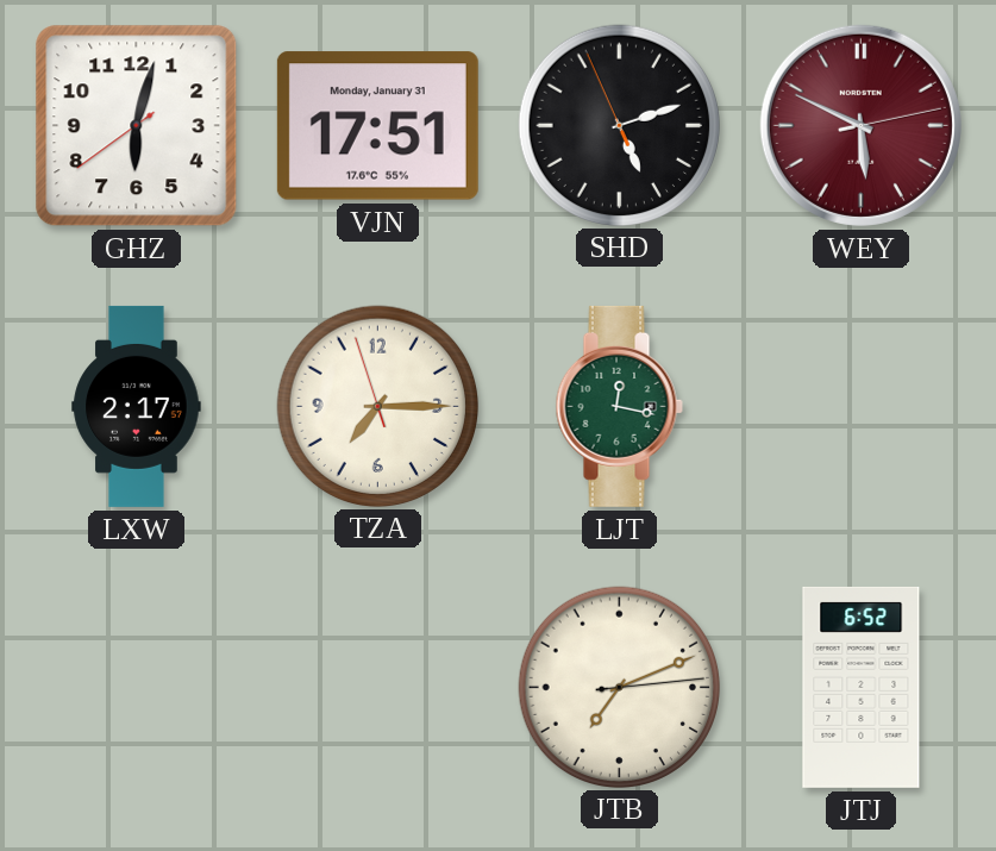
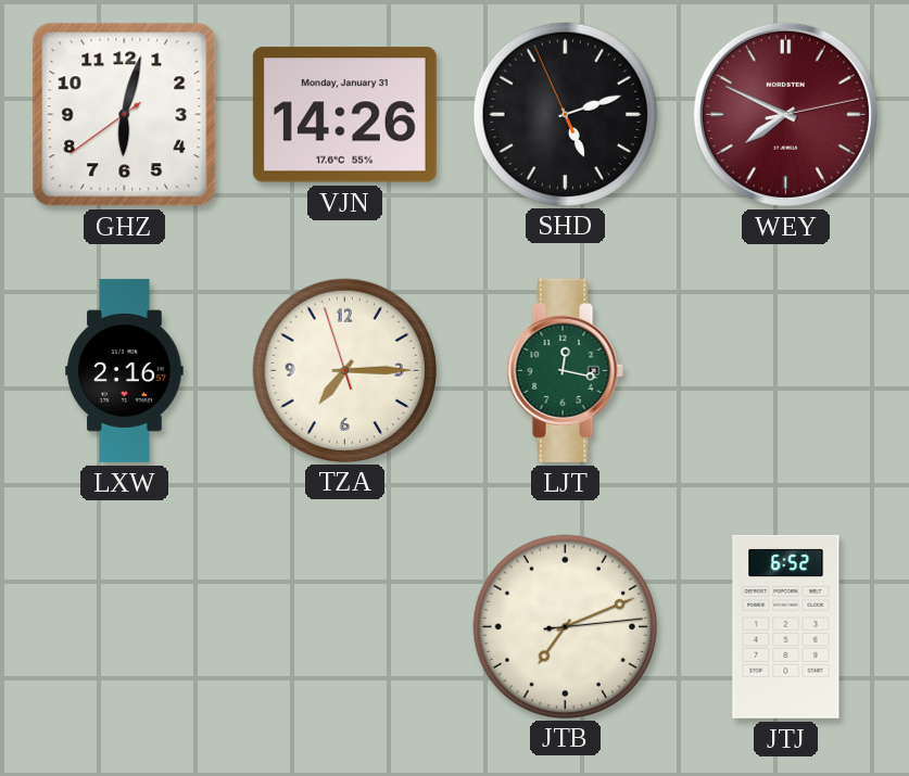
VJN: 17:51 -> 14:26 (344, 115)
WEY: 5:49 -> 7:49 (785, 114)
LXW: 2:17 -> 2:16 (125, 370)
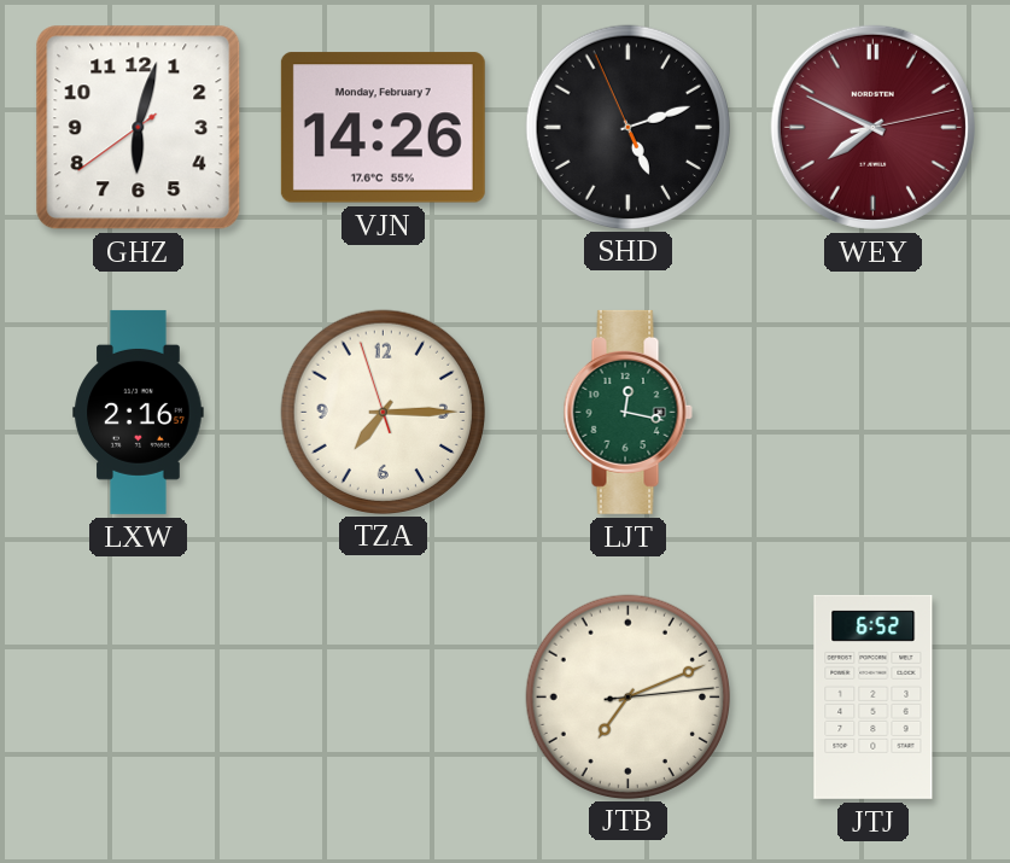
VJN date: Monday, January 31 -> Monday, February 7 (383, 128)
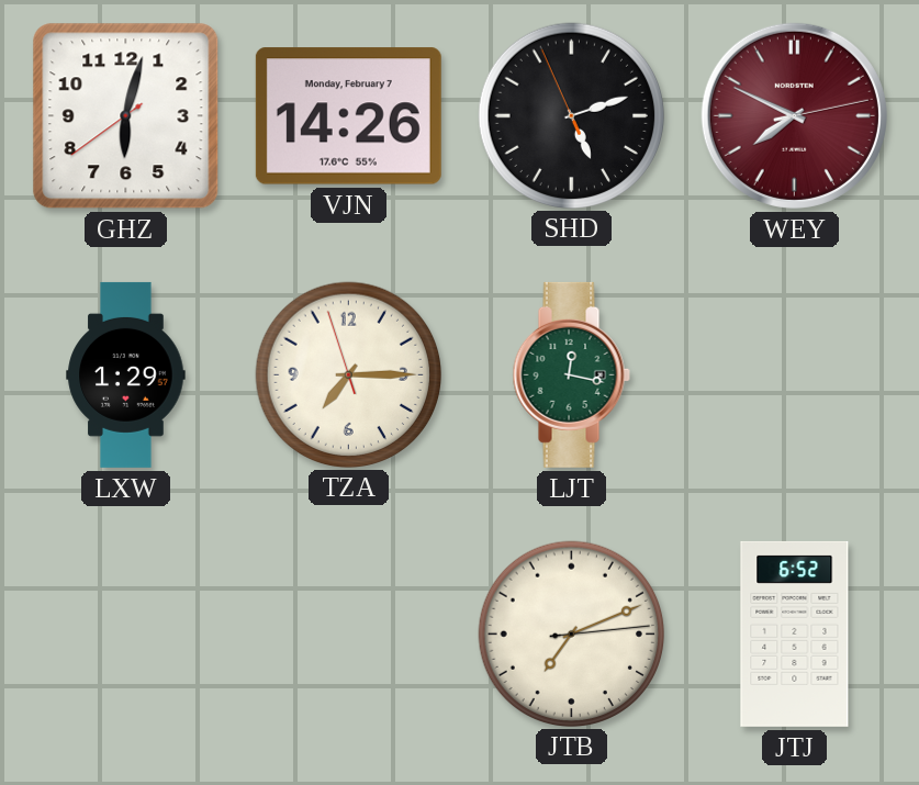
LXW: 2:16 -> 1:29 (126, 374)
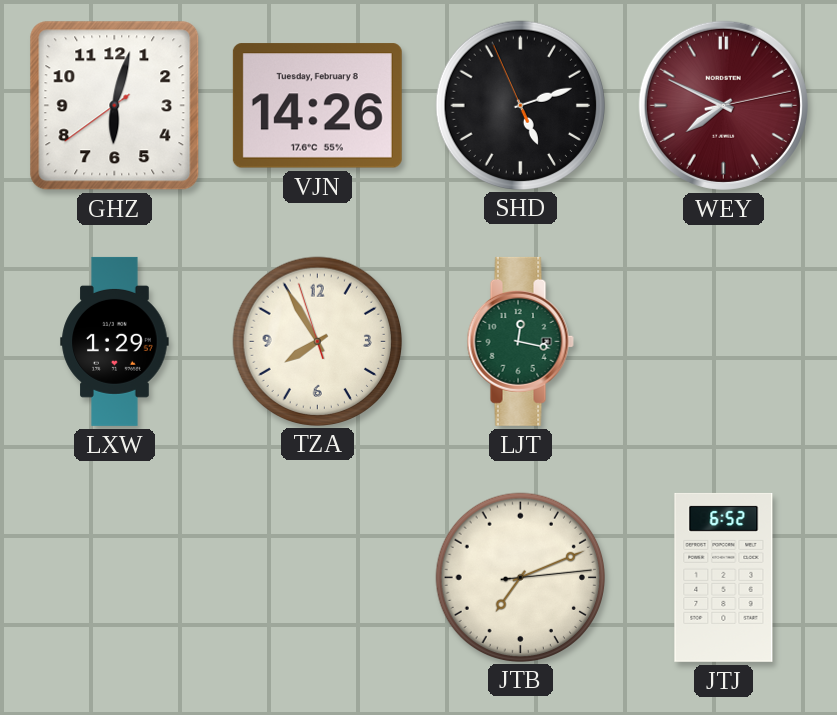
VJN date: Monday, February 7 -> Tuesday, February 8 (317, 106)
TZA: 7:14 -> 7:54 (317, 341)
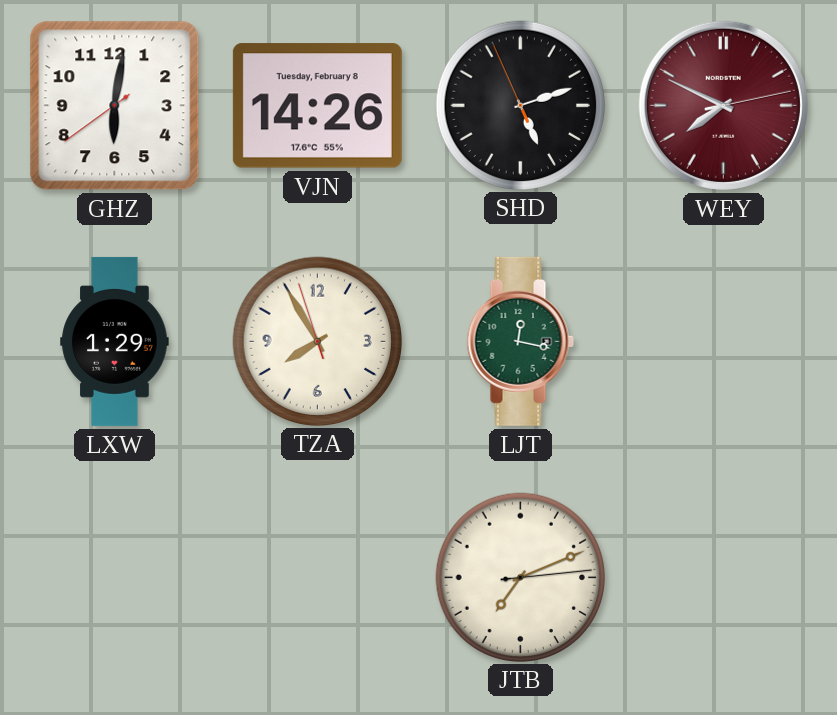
GHZ: 6:02 -> 6:01 (115, 106)
JTJ: 6:52 -> none (724, 577)
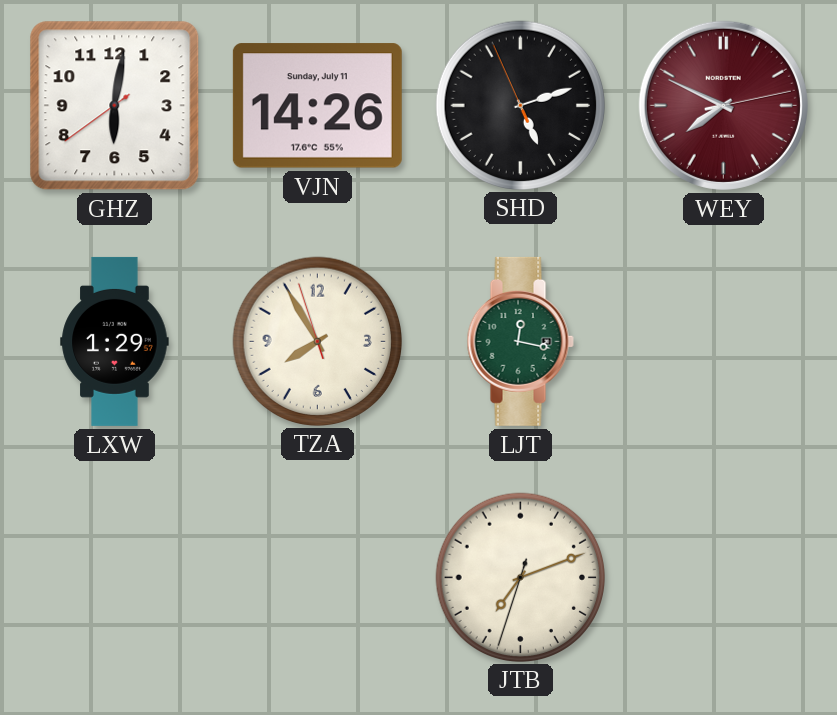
VJN date: Tuesday, February 8 -> Sunday, July 11 (317, 106)
JTB: 7:11:14 -> 7:11:33 (520, 577)
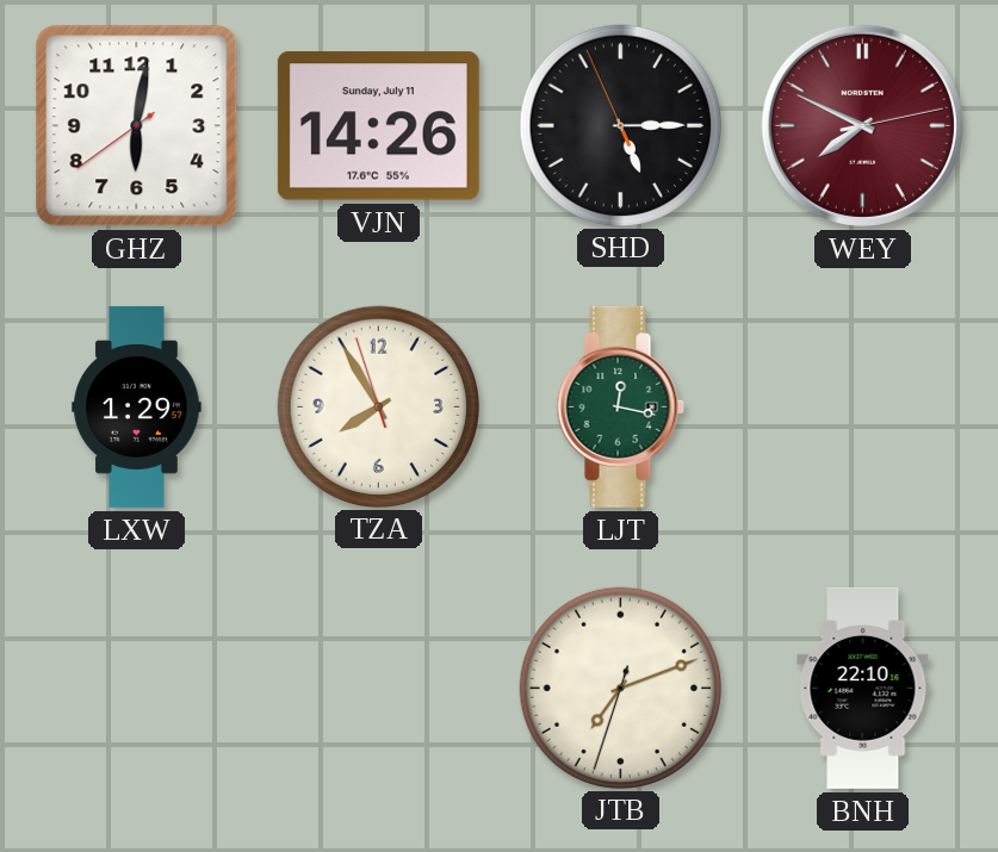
SHD: 5:11 -> 5:14 (620, 125)
BNH: none -> 22:10 (863, 688)
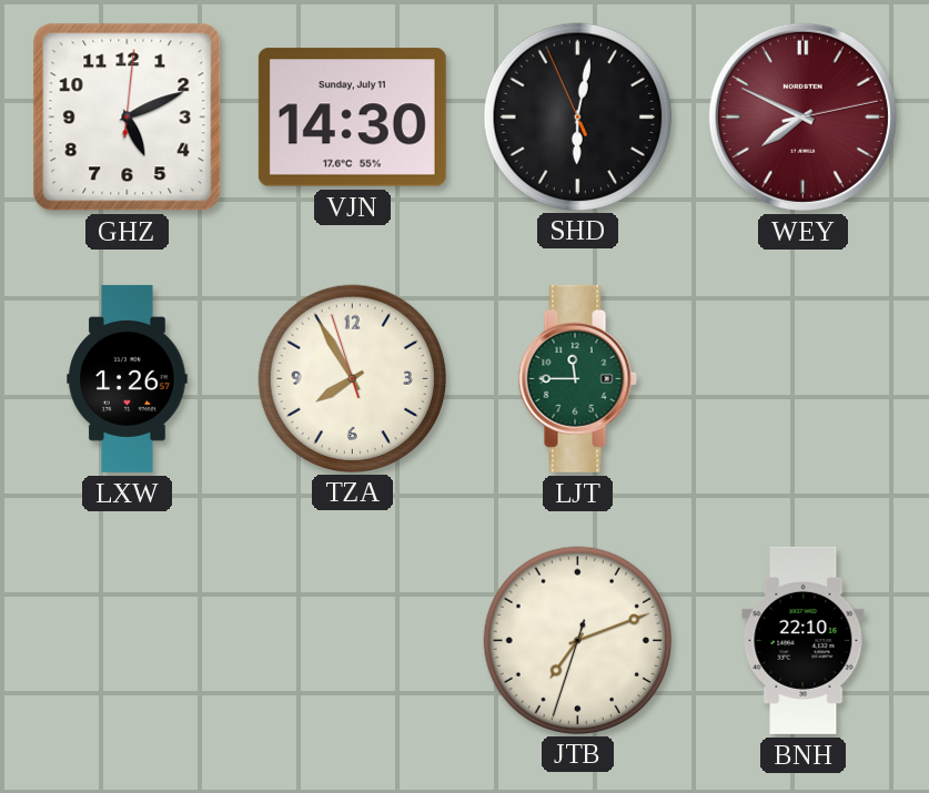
GHZ: 6:01 -> 5:11 (128, 118)
VJN: 14:26 -> 14:30 (352, 118)
SHD: 5:14 -> 6:01 (577, 116)
LXW: 1:29 -> 1:26 (128, 378)
LJT: 12:17 -> 11:45 (577, 378)
